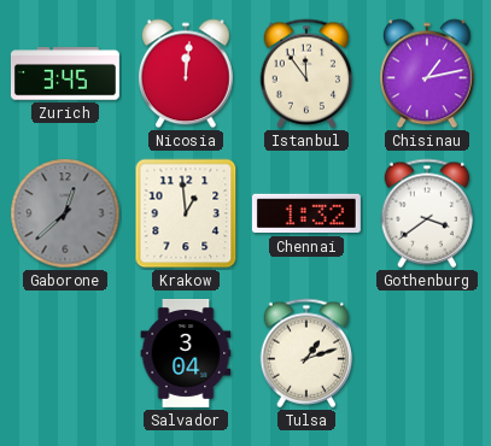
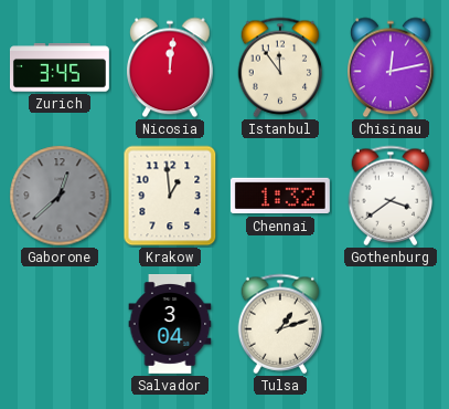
Chisinau: 1:13 -> 12:13 (392, 67)
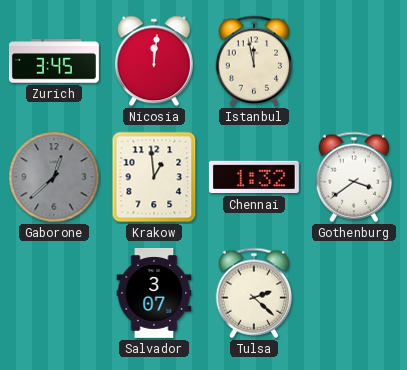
Istanbul: 11:54 -> 11:58 (254, 61)
Chisinau: 12:13 -> none (392, 67)
Salvador: 3:04 -> 3:07 (154, 294)
Tulsa: 1:12 -> 2:22 (254, 293)
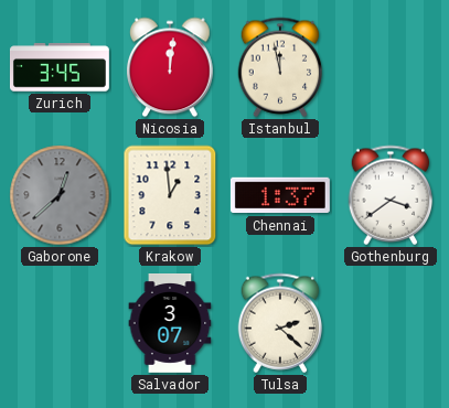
Chennai: 1:32 -> 1:37 (280, 195)
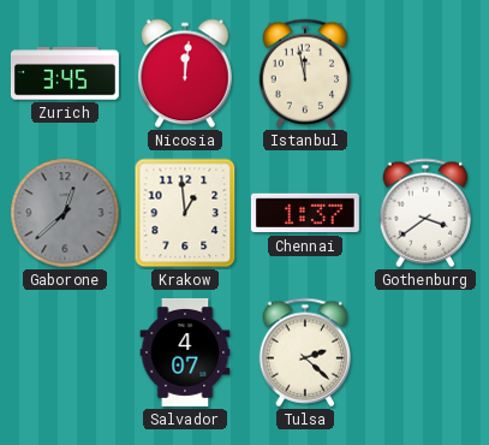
Salvador: 3:07 -> 4:07 (185, 354)
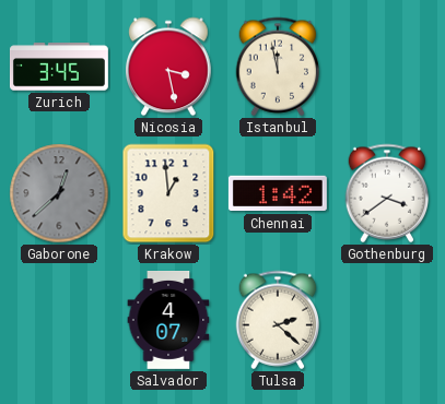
Nicosia: 12:01 -> 3:28 (169, 67)
Chennai: 1:37 -> 1:42 (278, 193)
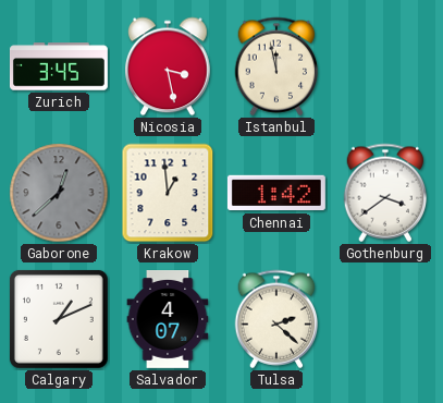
Calgary: none -> 1:11 (59, 319)
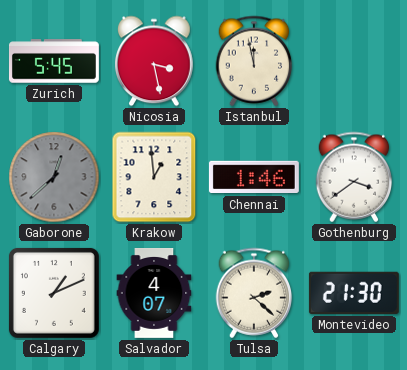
Zurich: 3:45 -> 5:45 (54, 61)
Chennai: 1:42 -> 1:46 (254, 177)
Montevideo: none -> 21:30 (354, 293)
